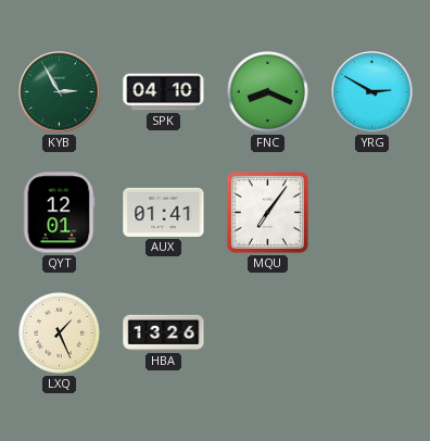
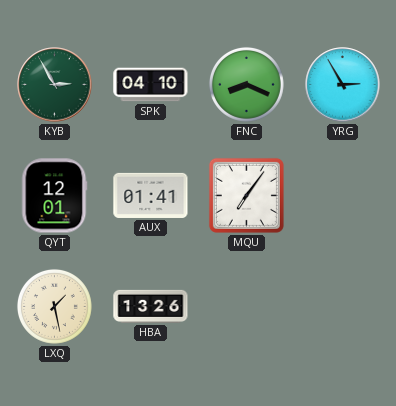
YRG: 2:50 -> 2:55 (343, 85)
LXQ: 1:26 -> 1:28 (55, 307)
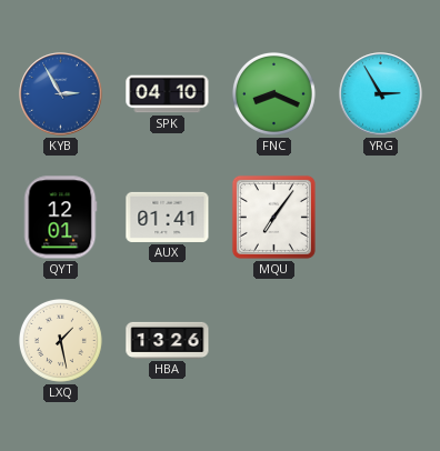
KYB dial: green -> blue (61, 94)
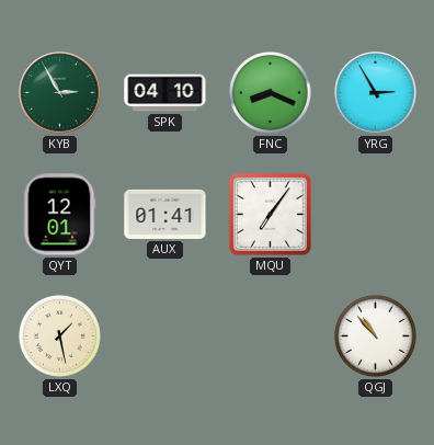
KYB dial: blue -> green (60, 93)
HBA: 13:26 -> none (168, 340)
QGJ: none -> 10:53 (376, 336)
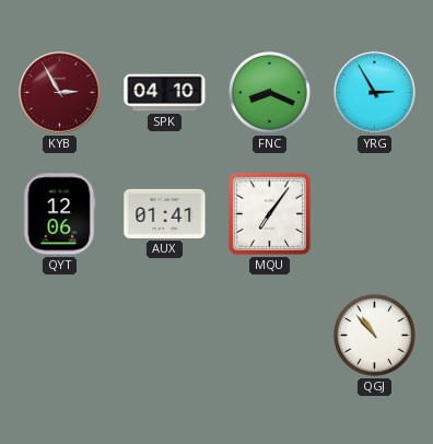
KYB dial: green -> burgundy (60, 93)
QYT: 12:01 -> 12:06 (60, 214)
LXQ: 1:28 -> none (60, 336)
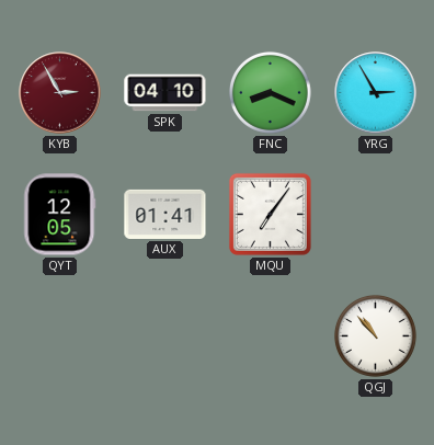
QYT: 12:06 -> 12:05 (60, 215)
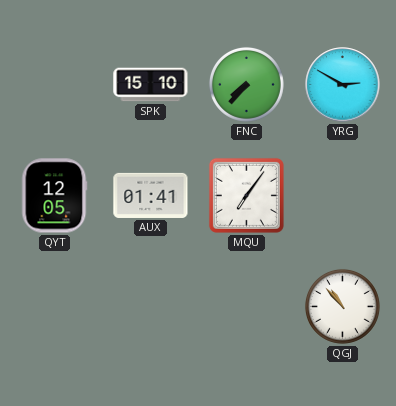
KYB: 2:55 -> none (60, 93)
SPK: 04:10 -> 15:10 (151, 85)
FNC: 8:19 -> 7:37 (247, 85)
YRG: 2:55 -> 2:50 (343, 85)
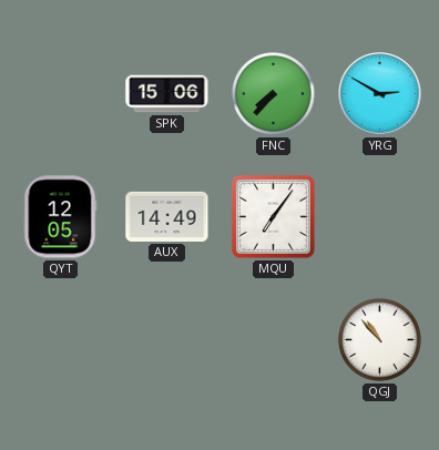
SPK: 15:10 -> 15:06 (167, 94)
AUX: 01:41 -> 14:49 (167, 216)
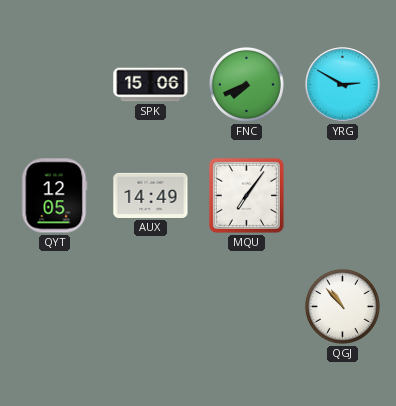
FNC: 7:37 -> 7:41 (247, 85)
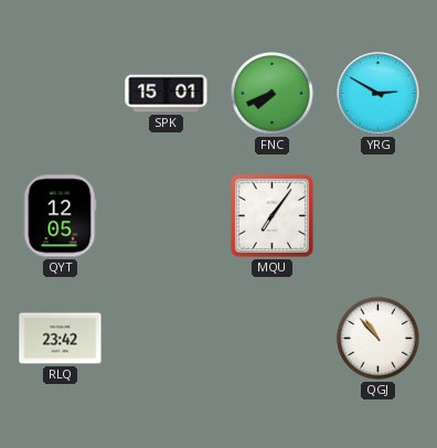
SPK: 15:06 -> 15:01 (167, 94)
AUX: 14:49 -> none (151, 195)
RLQ: none -> 23:42 (61, 339)
